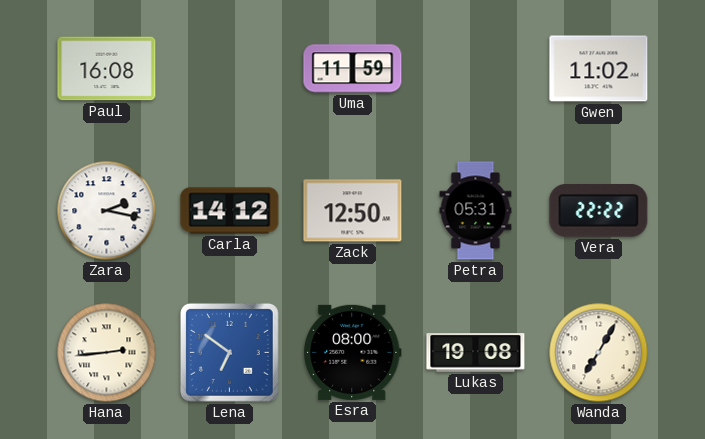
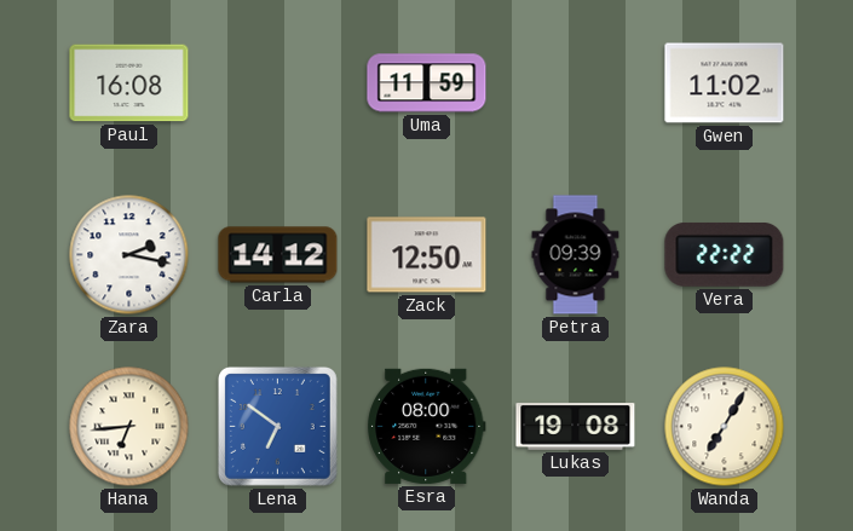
Petra: 05:31 -> 09:39 (576, 255)
Hana: 2:44 -> 6:44 (129, 427)
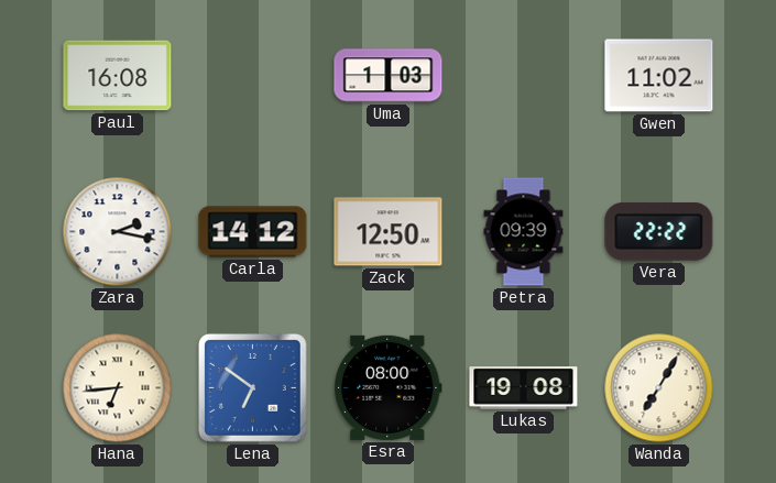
Uma: 11:59 -> 1:03 (389, 76)
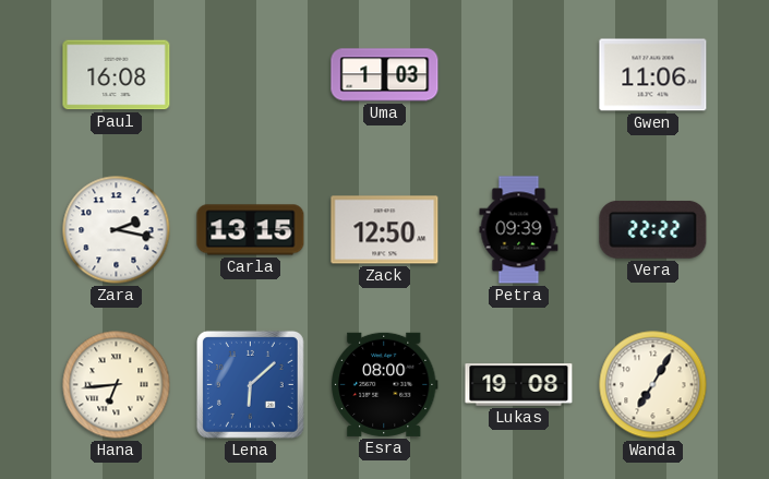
Gwen: 11:02 -> 11:06 (653, 75)
Carla: 14:12 -> 13:15 (251, 230)
Lena: 6:51 -> 6:08 (250, 384)
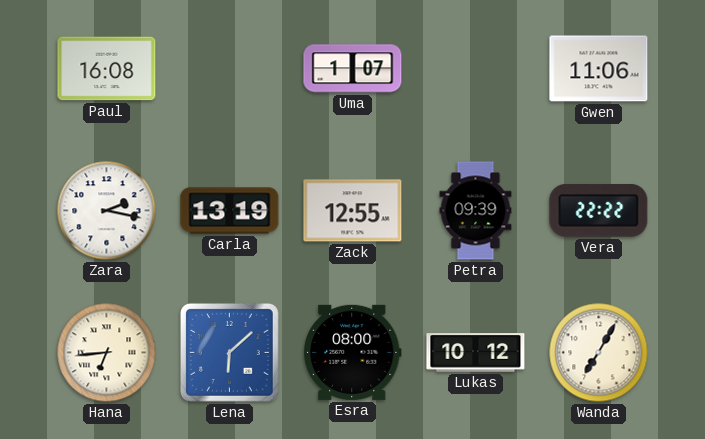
Uma: 1:03 -> 1:07 (353, 69)
Carla: 13:15 -> 13:19 (230, 211)
Zack: 12:50 -> 12:55 (353, 211)
Lukas: 19:08 -> 10:12 (476, 353)
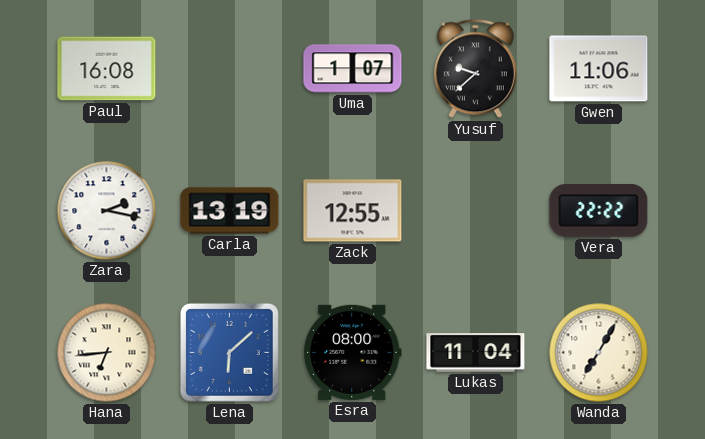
Yusuf: none -> 9:38 (475, 69)
Petra: 09:39 -> none (476, 211)
Lukas: 10:12 -> 11:04 (476, 353)
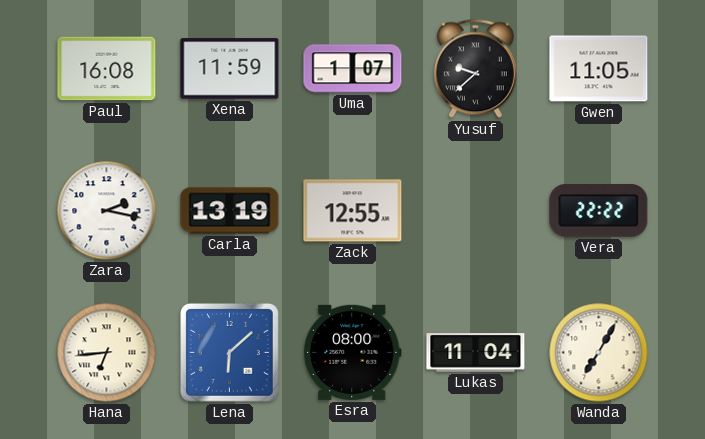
Xena: none -> 11:59 (230, 69)
Gwen: 11:06 -> 11:05 (599, 69)
